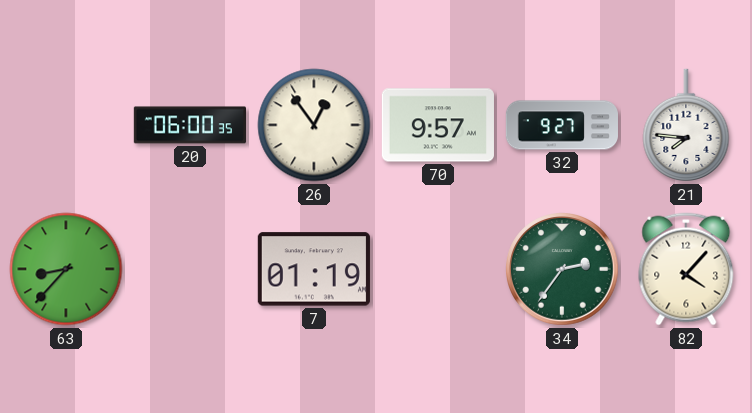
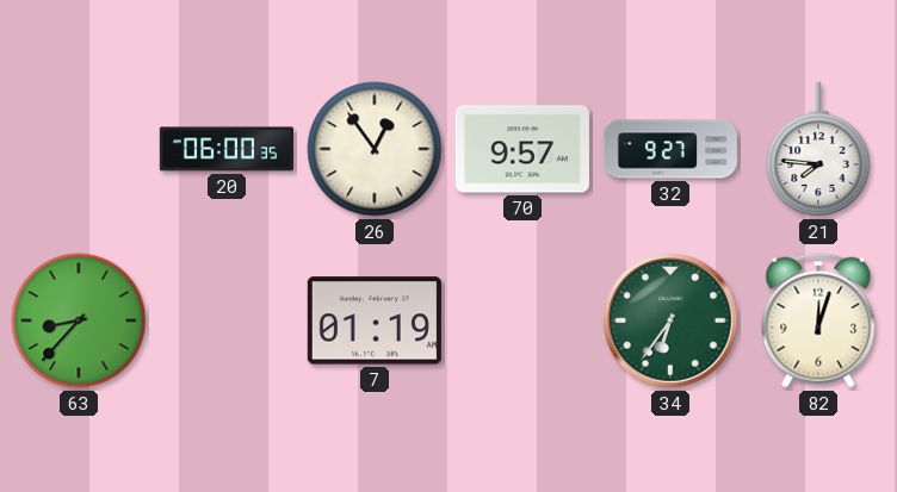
34: 2:36 -> 6:36 (670, 320)
82: 4:07 -> 12:03 (818, 320)
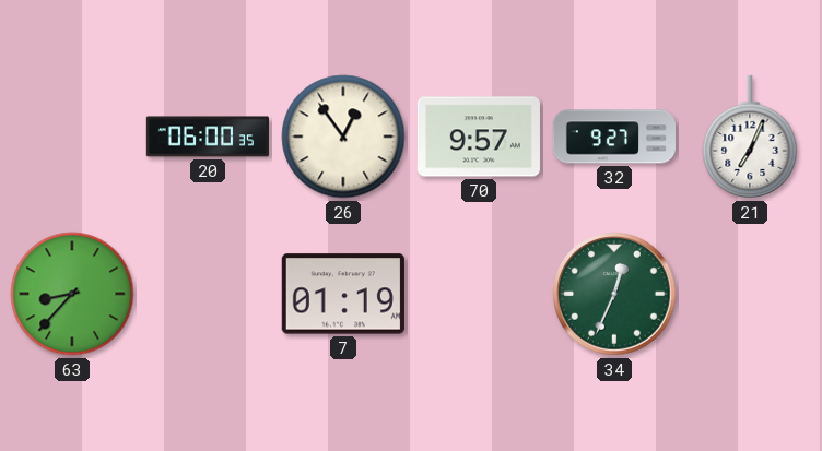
21: 7:46 -> 7:04 (750, 137)
34: 6:36 -> 12:34 (614, 294)
82: 12:03 -> none (818, 320)
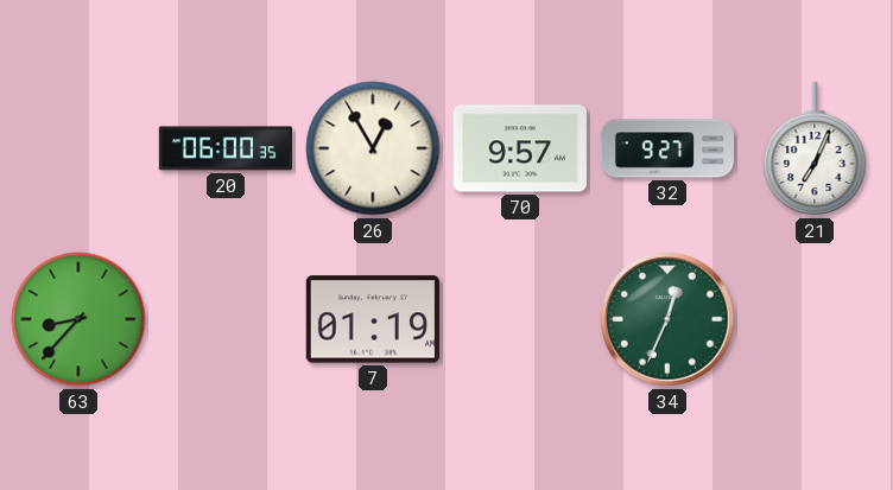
26: 12:54 -> 12:55 (373, 148)
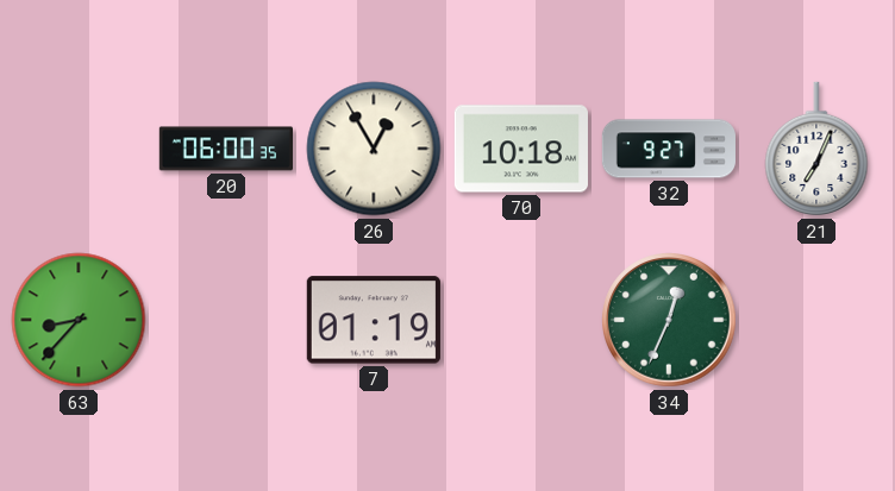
70: 9:57 -> 10:18 (521, 149)
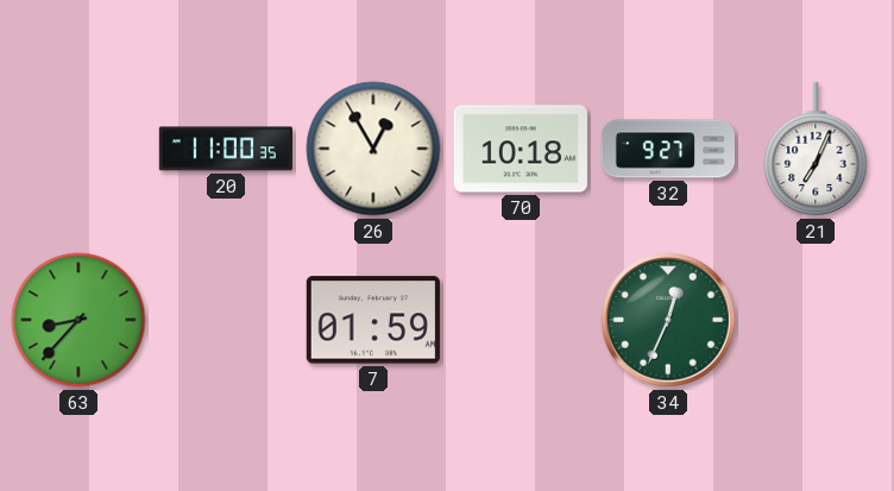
20: 06:00 -> 11:00 (225, 149)
7: 01:19 -> 01:59 (373, 320)
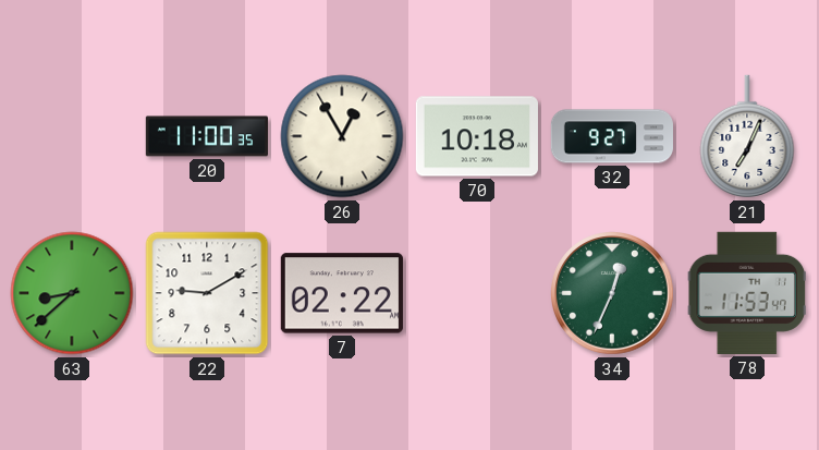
63: 8:37 -> 8:38 (72, 293)
22: none -> 9:10 (207, 293)
7: 01:59 -> 02:22 (342, 293)
78: none -> 11:53 (747, 293)
